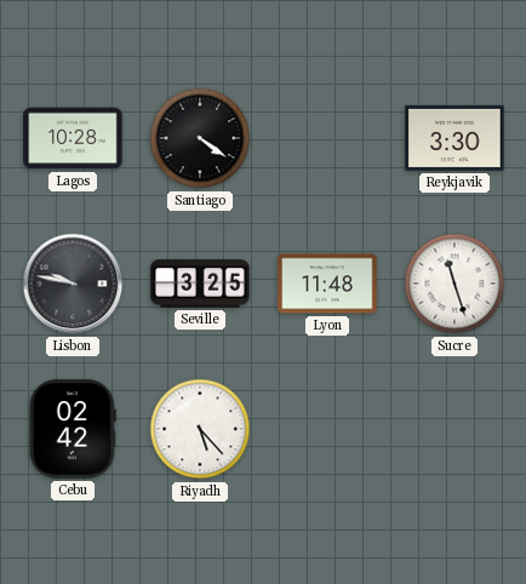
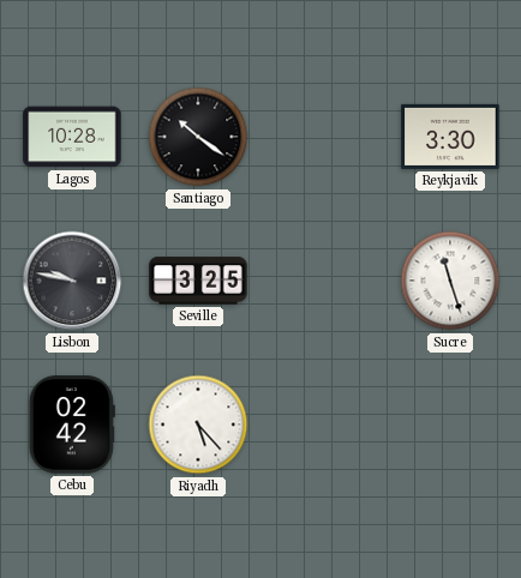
Santiago: 4:21 -> 10:21 (198, 137)
Lyon: 11:48 -> none (327, 284)
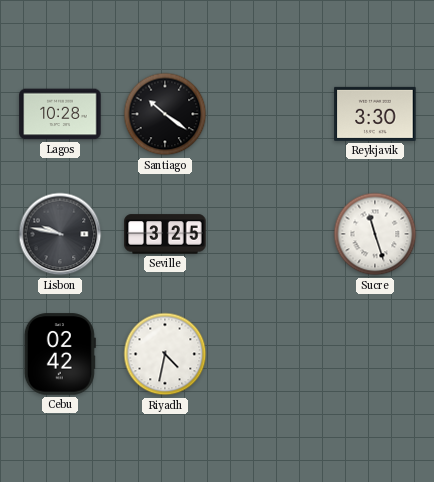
Riyadh: 5:23 -> 4:32 (165, 354)
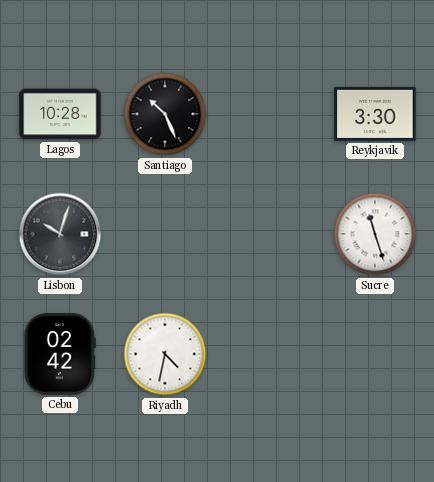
Santiago: 10:21 -> 10:26 (165, 114)
Lisbon: 9:47 -> 10:03 (60, 234)
Seville: 3:25 -> none (165, 234)
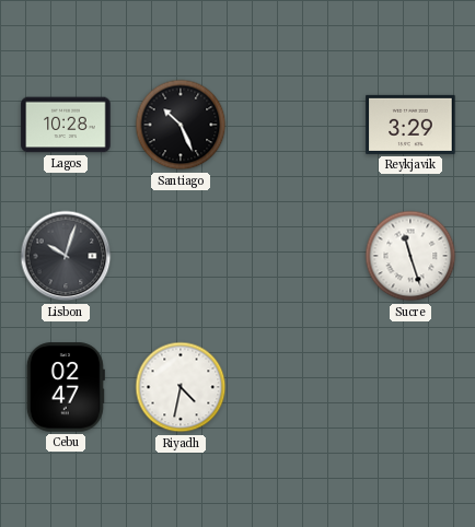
Reykjavik: 3:30 -> 3:29 (410, 125)
Cebu: 02:42 -> 02:47 (66, 387)
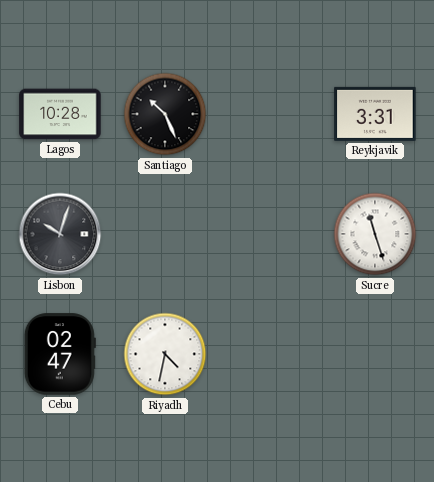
Reykjavik: 3:29 -> 3:31 (375, 114)
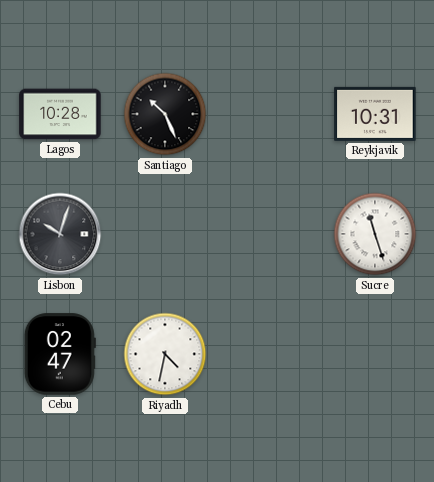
Reykjavik: 3:31 -> 10:31 (375, 114)
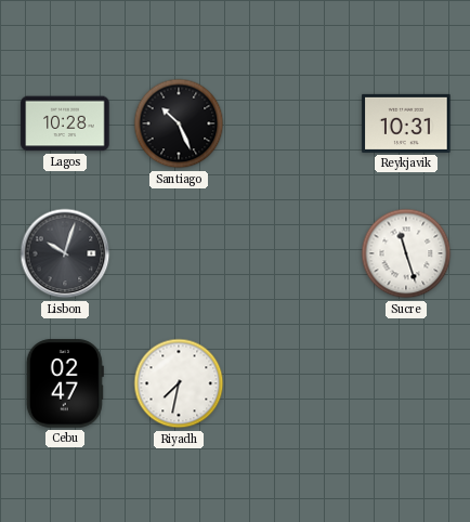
Riyadh: 4:32 -> 7:32 (179, 383)
